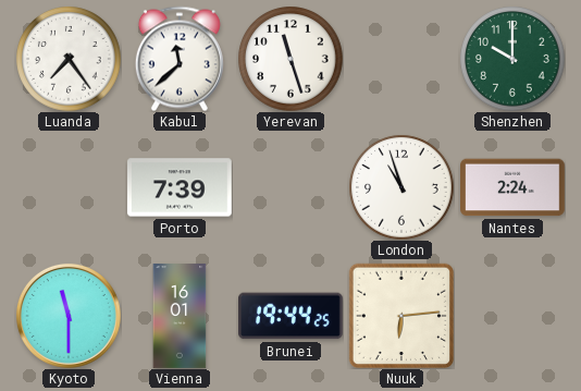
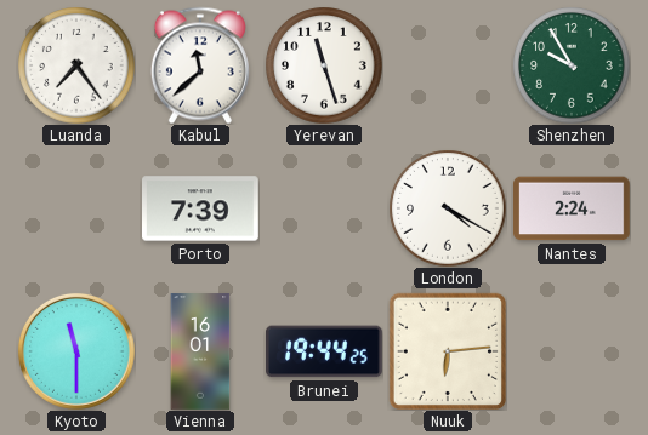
Shenzhen: 10:00 -> 9:55 (572, 65)
London: 10:57 -> 4:20 (448, 208)
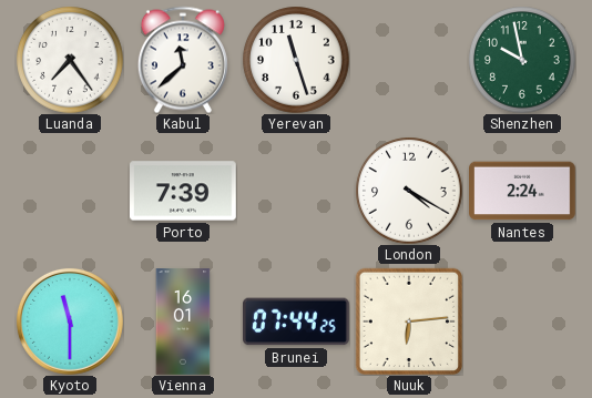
Shenzhen: 9:55 -> 9:58 (522, 60)
Brunei: 19:44 -> 07:44 (297, 322)
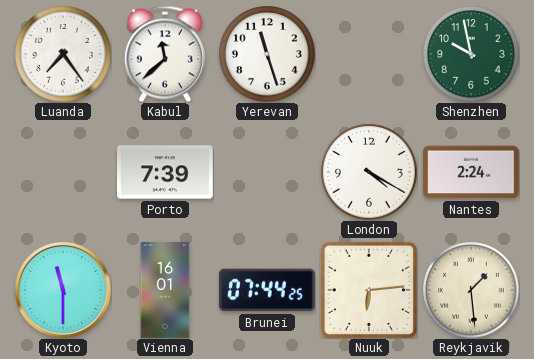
Reykjavik: none -> 1:29 (471, 290)
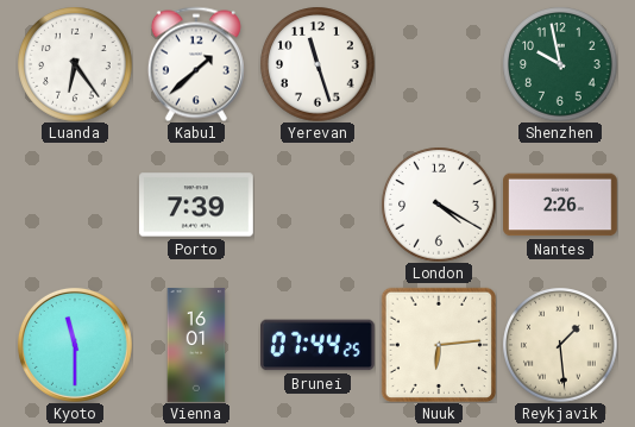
Luanda: 7:24 -> 6:24 (75, 64)
Kabul: 11:38 -> 1:38 (196, 64)
Nantes: 2:24 -> 2:26 (561, 205)
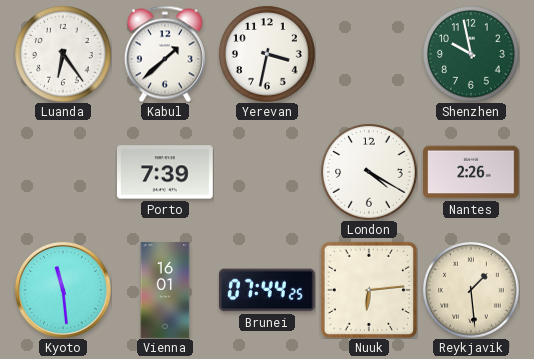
Yerevan: 11:27 -> 3:32 (267, 54)
Kyoto: 11:30 -> 11:29 (63, 290)
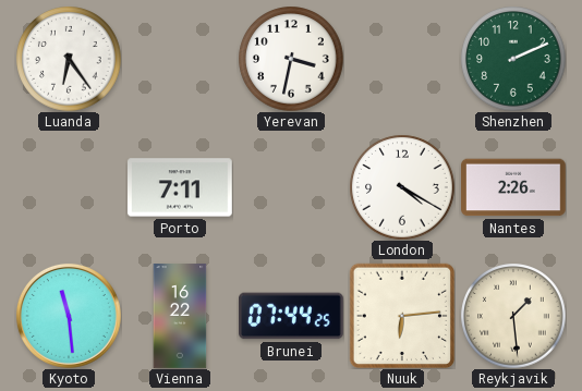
Kabul: 1:38 -> none (165, 54)
Shenzhen: 9:58 -> 2:11 (513, 59)
Porto: 7:39 -> 7:11 (181, 187)
Vienna: 16:01 -> 16:22 (180, 316)
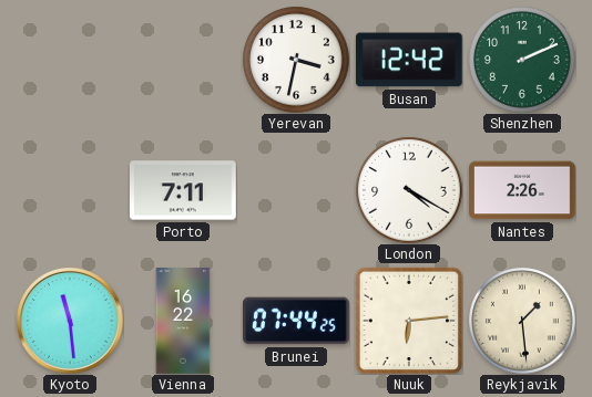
Luanda: 6:24 -> none (69, 59)
Busan: none -> 12:42 (409, 60)
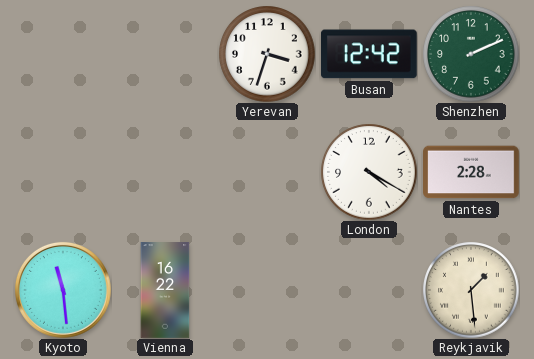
Yerevan: 3:32 -> 3:33 (267, 54)
Porto: 7:11 -> none (184, 190)
Nantes: 2:26 -> 2:28 (472, 172)
Brunei: 07:44 -> none (297, 321)
Nuuk: 6:14 -> none (408, 320)
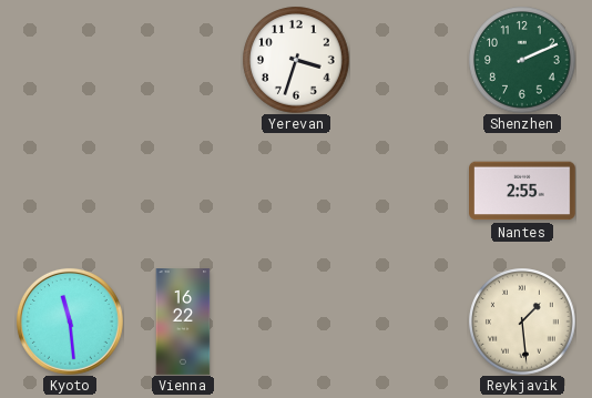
Busan: 12:42 -> none (369, 54)
London: 4:20 -> none (369, 172)
Nantes: 2:28 -> 2:55 (523, 191)
